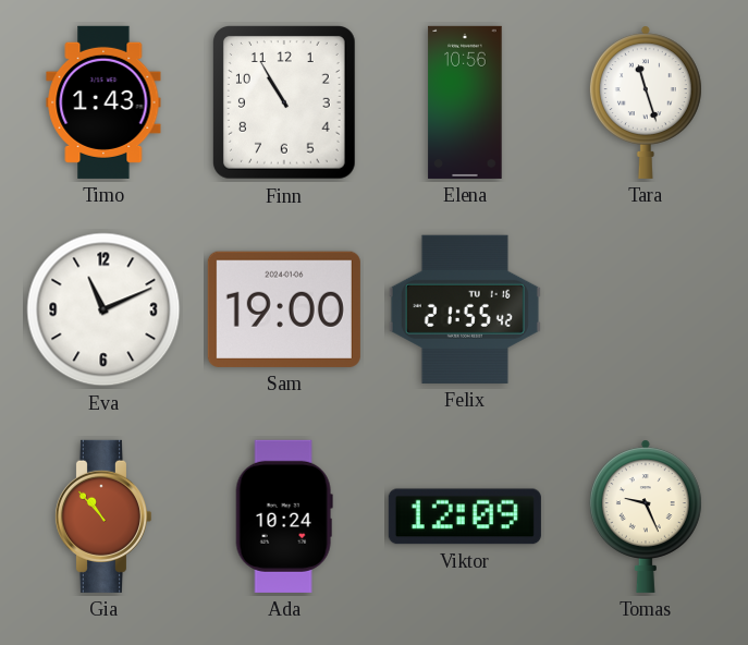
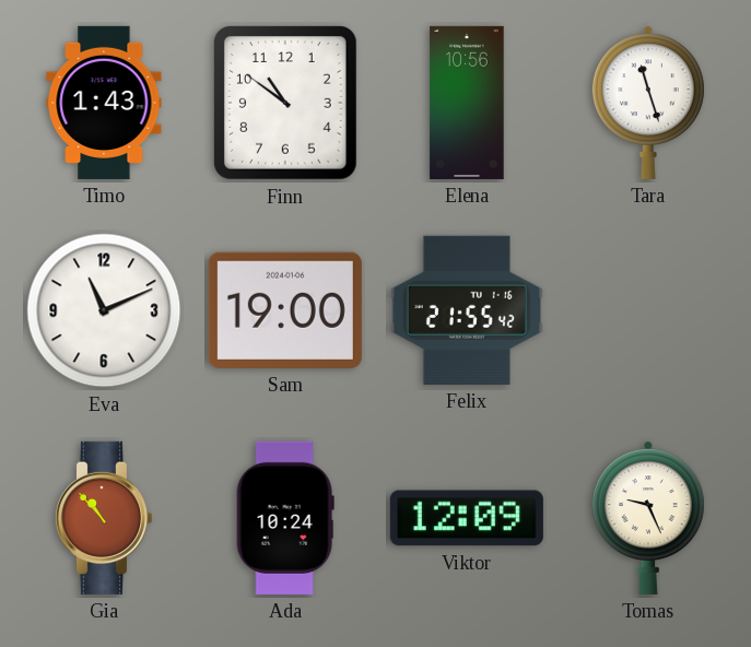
Finn: 10:55 -> 10:51 (286, 104)
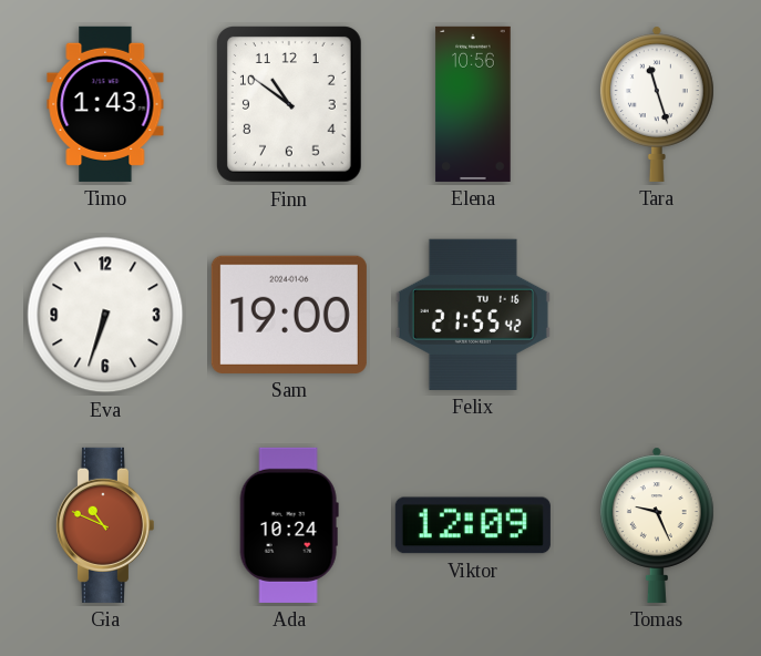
Eva: 11:11 -> 6:33 (105, 315)
Gia: 10:53 -> 10:49 (104, 525)
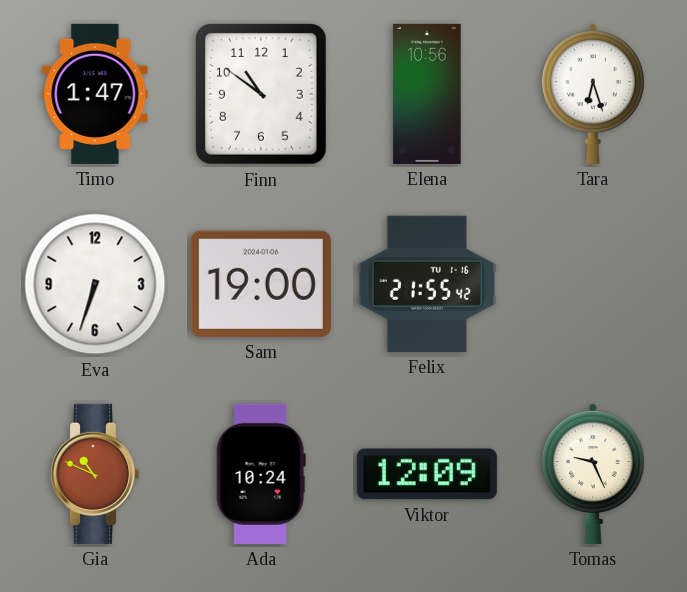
Timo: 1:43 -> 1:47 (95, 94)
Tara: 11:27 -> 6:27 (593, 94)
